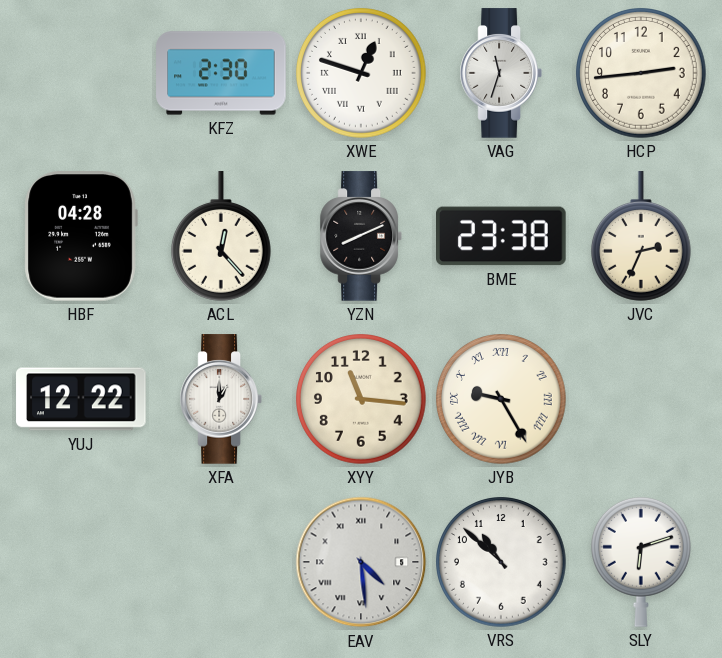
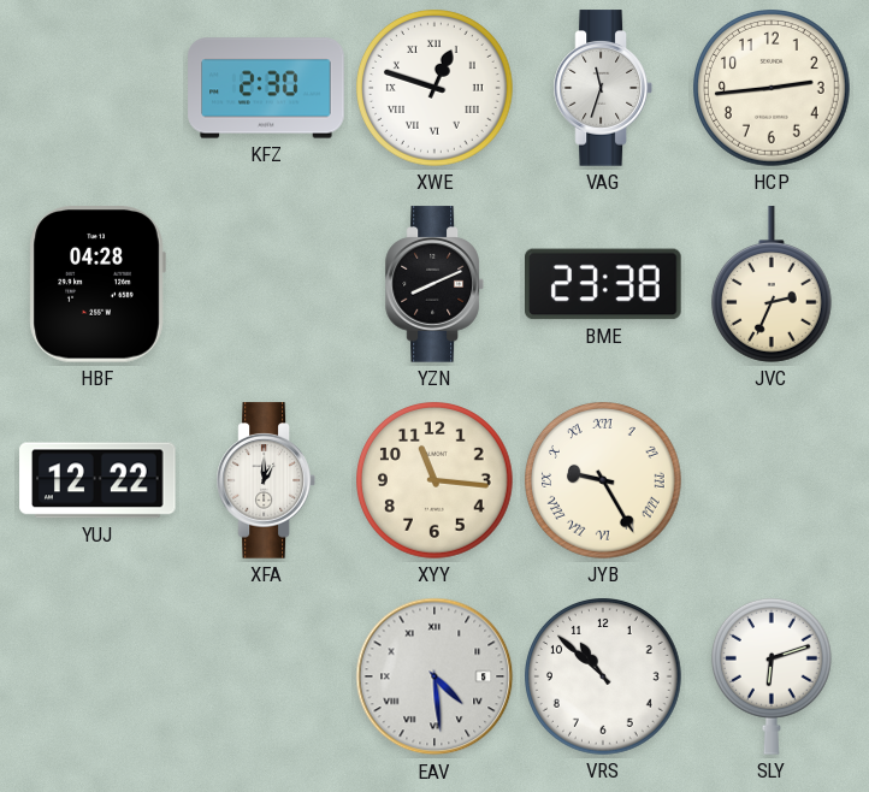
ACL: 12:23 -> none (221, 236)
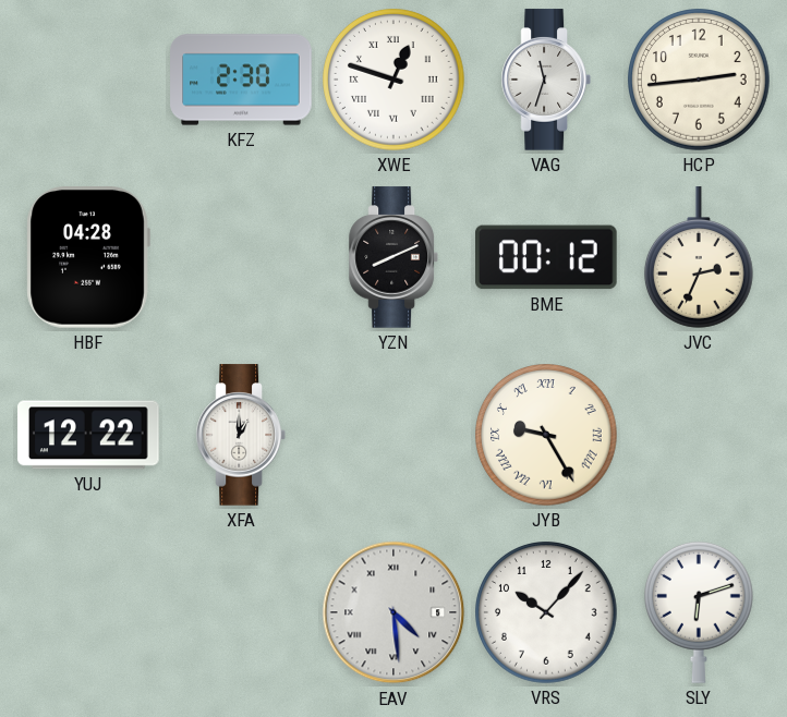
BME: 23:38 -> 00:12 (547, 257)
XYY: 11:16 -> none (436, 481)
VRS: 10:52 -> 10:07 (547, 613)
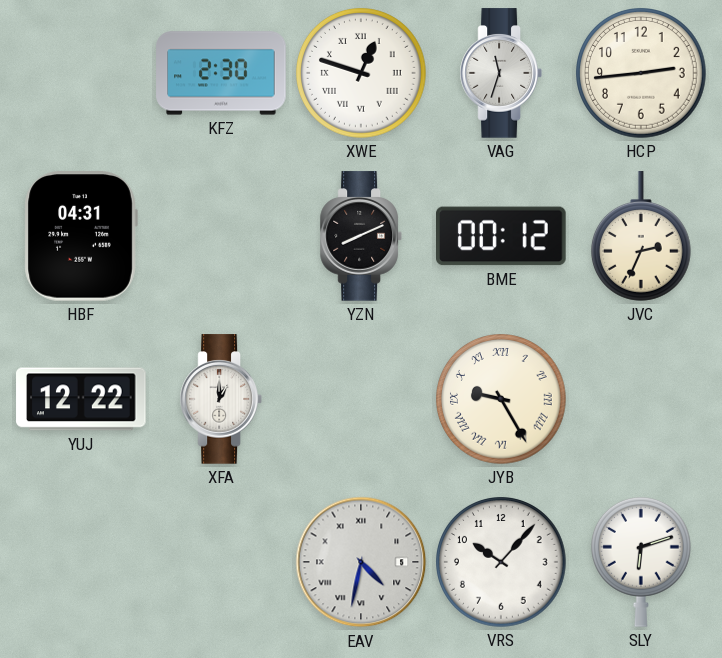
HBF: 04:28 -> 04:31 (81, 237)
EAV: 4:29 -> 4:32 (361, 562)
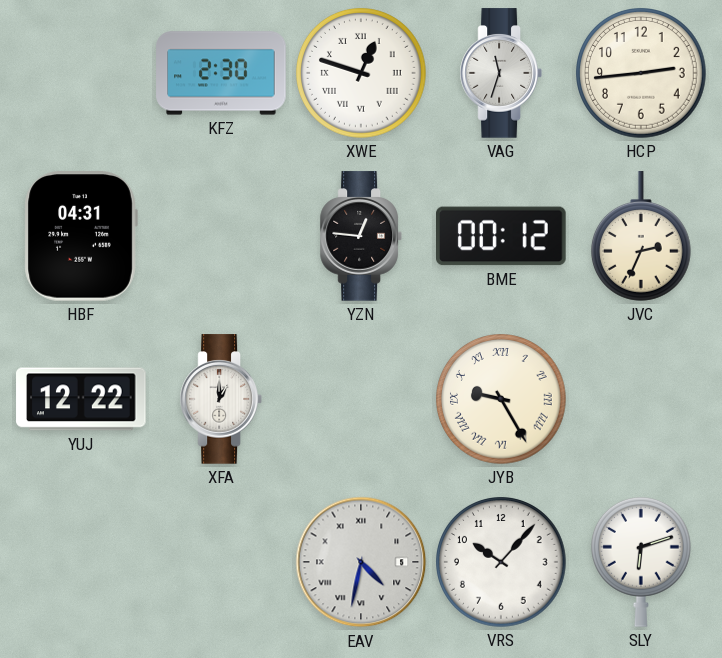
YZN: 8:11 -> 12:46 (361, 236)
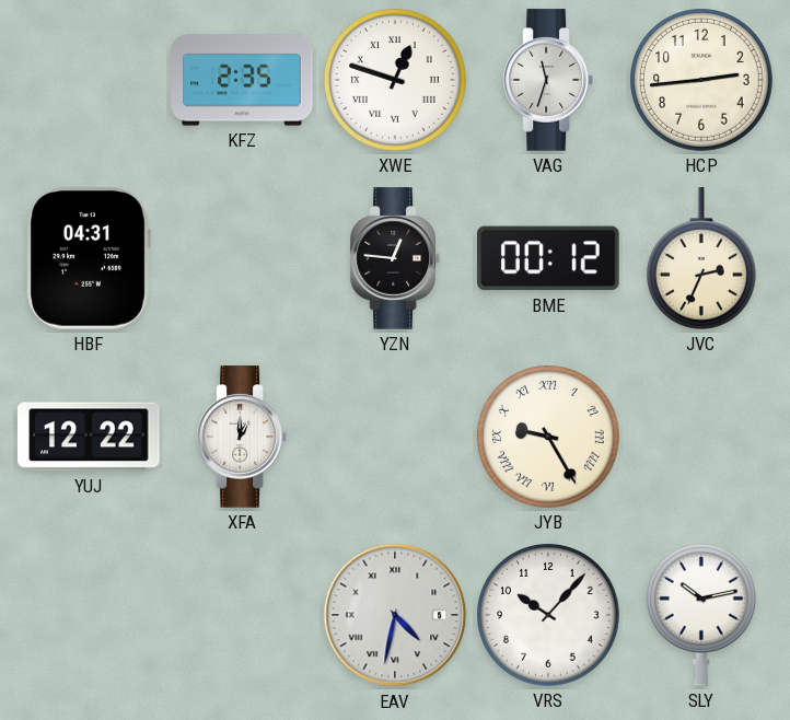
KFZ: 2:30 -> 2:35 (242, 80)
SLY: 6:12 -> 10:13 (701, 615)
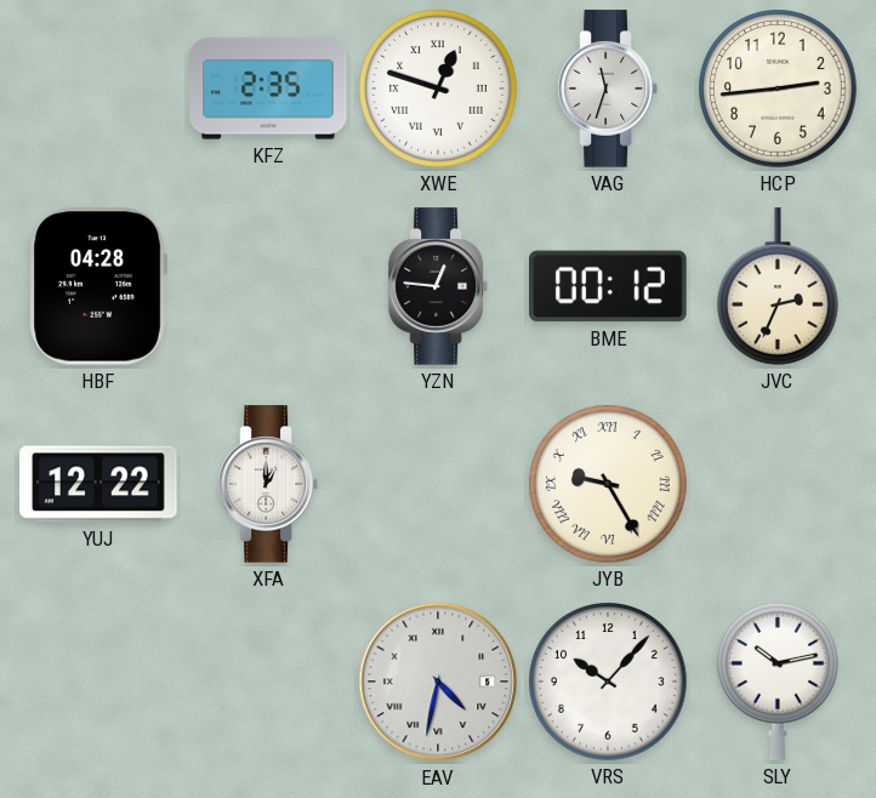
HBF: 04:31 -> 04:28 (98, 287)
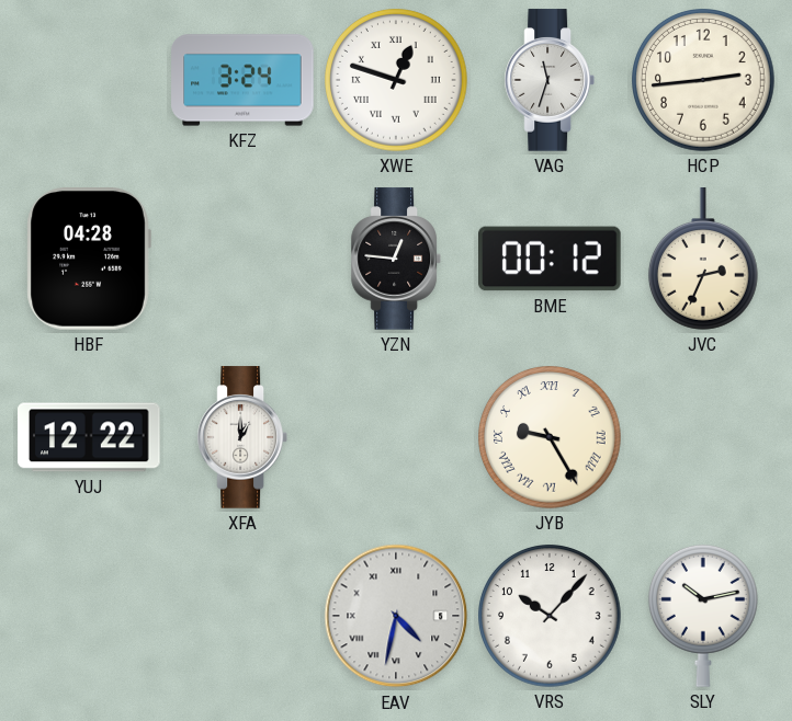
KFZ: 2:35 -> 3:24 (242, 80)
